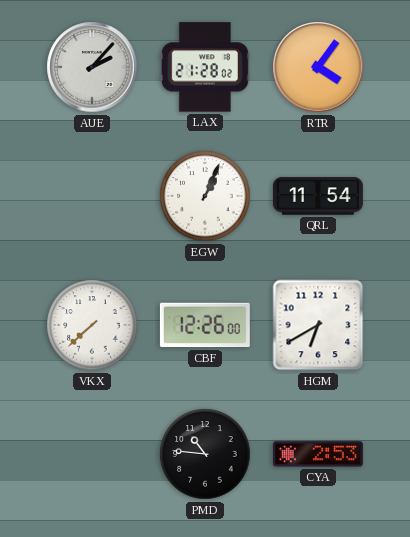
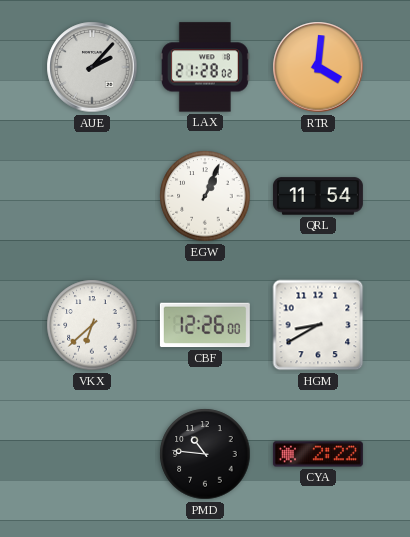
RTR: 4:06 -> 4:01 (318, 67)
VKX: 7:38 -> 6:38 (92, 325)
HGM: 6:40 -> 8:40 (318, 325)
CYA: 2:53 -> 2:22 (318, 454)
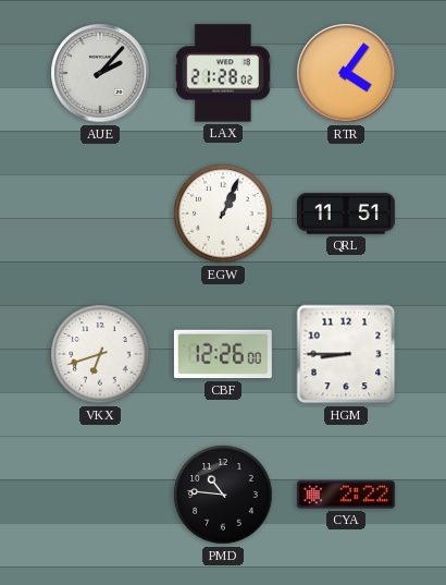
RTR: 4:01 -> 4:06 (346, 73)
QRL: 11:54 -> 11:51 (346, 214)
VKX: 6:38 -> 6:42 (100, 354)
HGM: 8:40 -> 8:45 (346, 354)
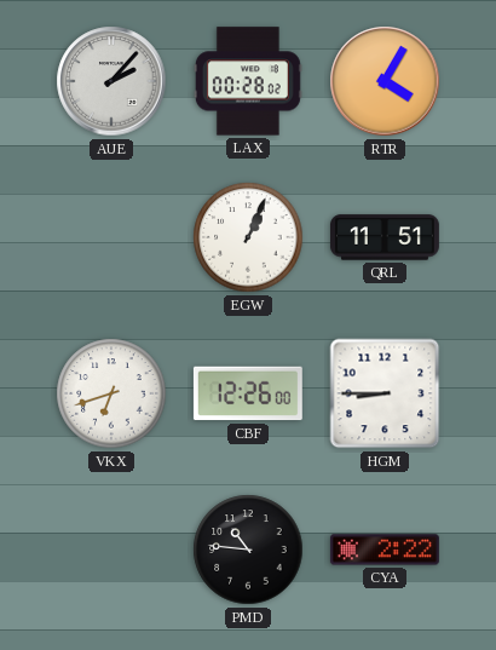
LAX: 21:28 -> 00:28 (248, 81)
RTR: 4:06 -> 4:05 (385, 81)
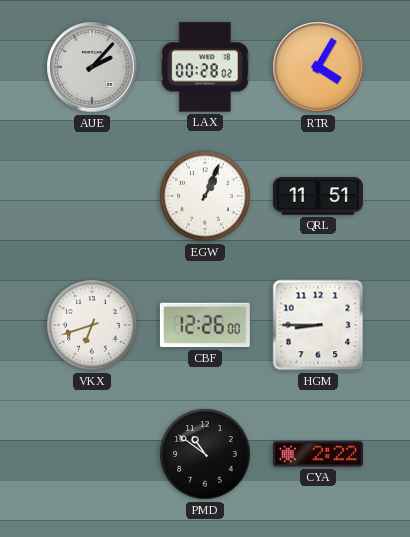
PMD: 10:46 -> 10:51 (205, 454)
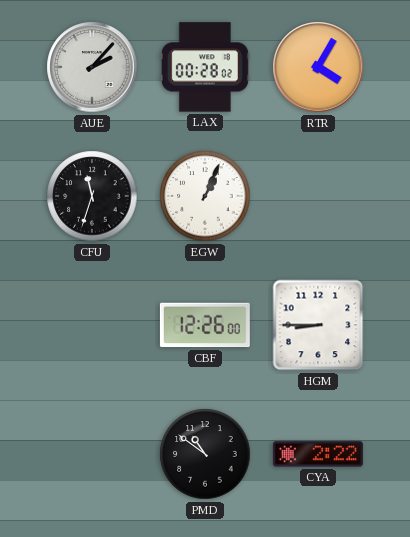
CFU: none -> 11:33 (92, 196)
QRL: 11:51 -> none (318, 196)
VKX: 6:42 -> none (92, 325)
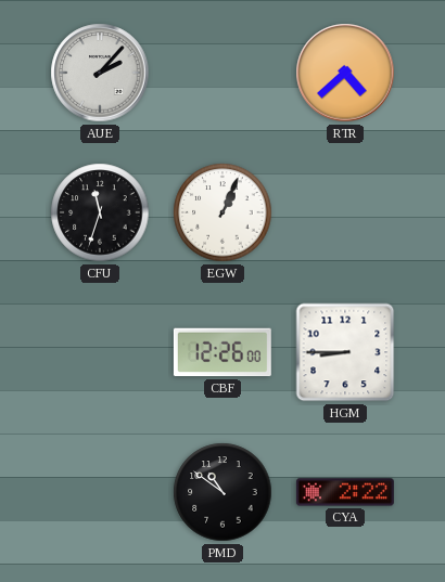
LAX: 00:28 -> none (205, 67)
RTR: 4:05 -> 4:38 (345, 73)
